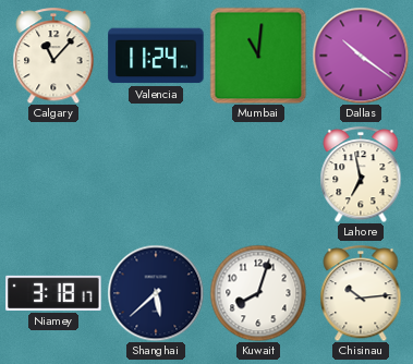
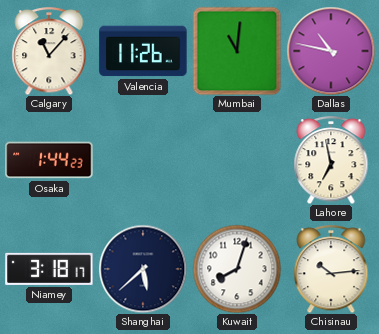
Valencia: 11:24 -> 11:26 (143, 51)
Dallas: 10:21 -> 10:47 (331, 51)
Osaka: none -> 1:44 (49, 160)
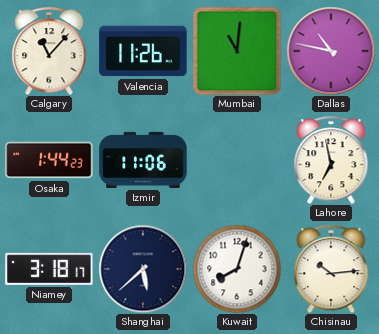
Izmir: none -> 11:06 (143, 160)
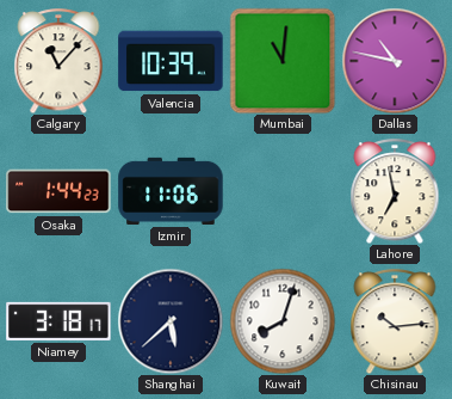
Valencia: 11:26 -> 10:39 (171, 61)
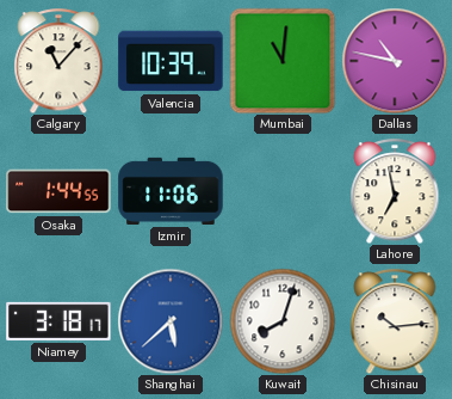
Osaka: 1:44:23 -> 1:44:55 (58, 191)
Shanghai dial: navy -> blue (171, 321)
